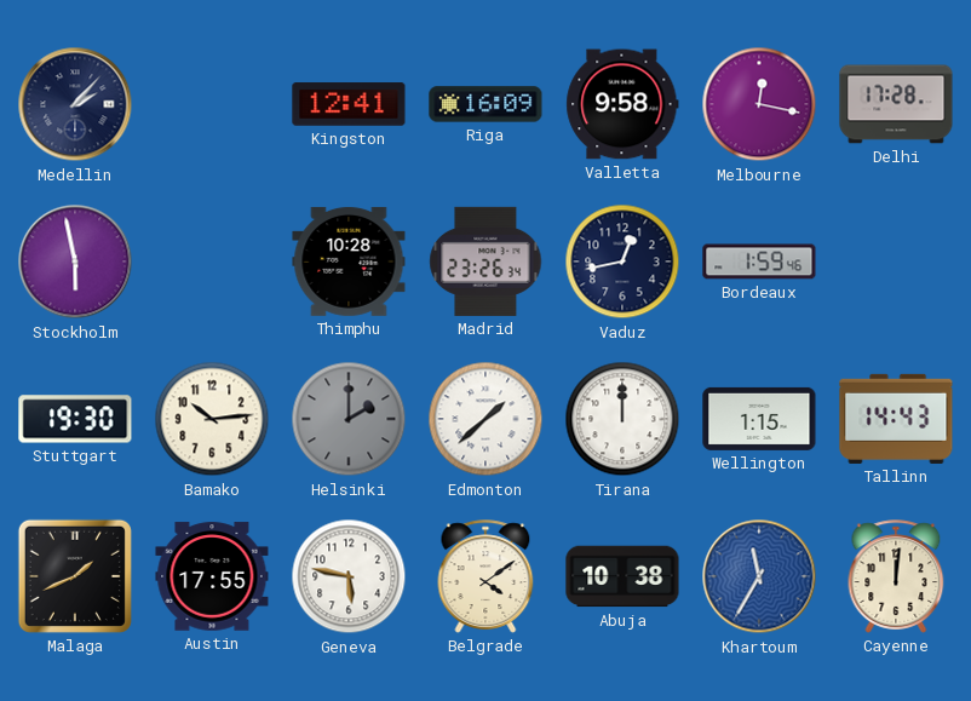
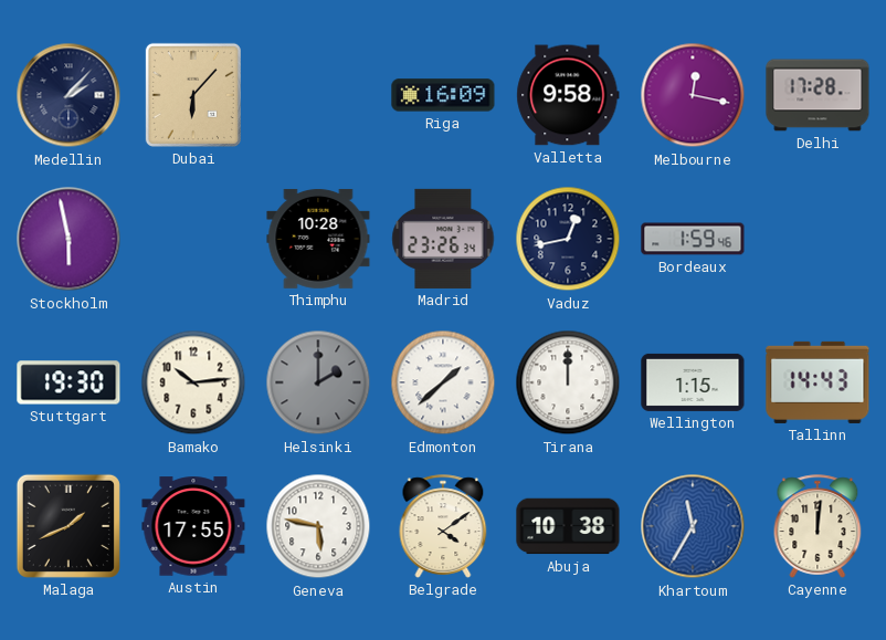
Dubai: none -> 6:07 (193, 95)
Kingston: 12:41 -> none (349, 104)
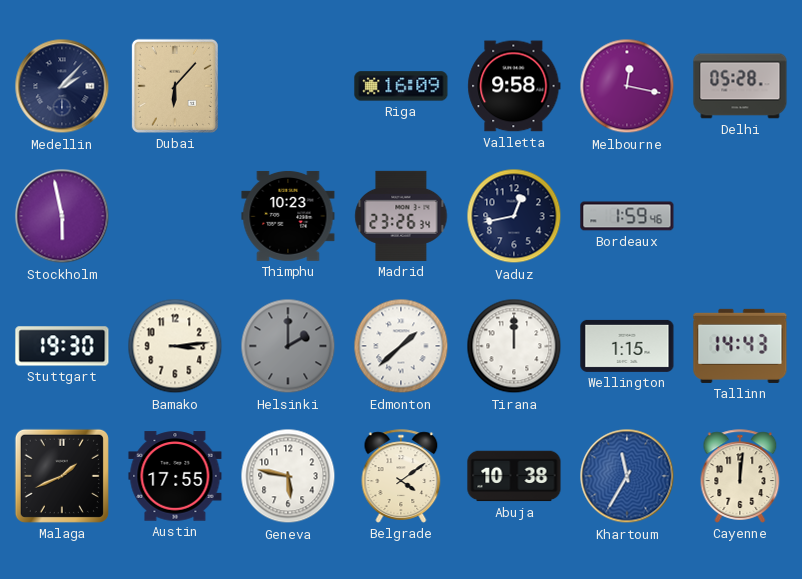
Delhi: 17:28 -> 05:28 (740, 86)
Thimphu: 10:28 -> 10:23 (288, 216)
Bamako: 10:14 -> 3:14 (175, 346)
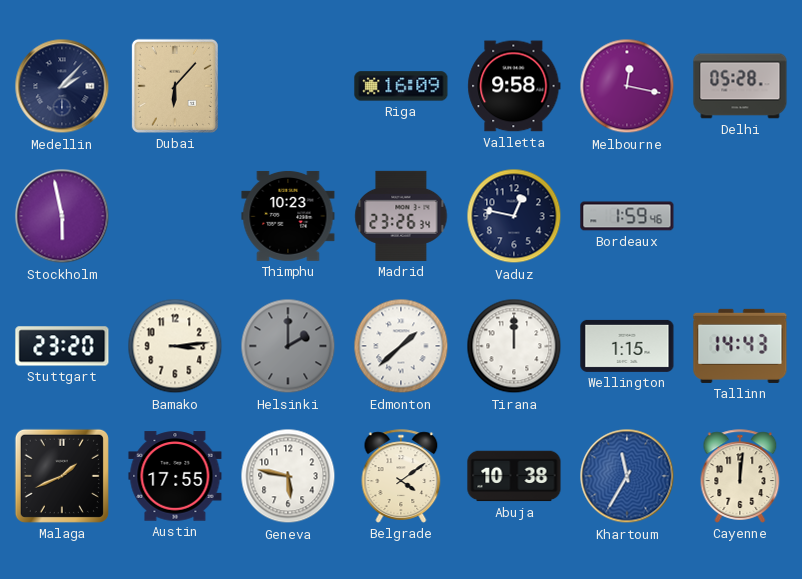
Vaduz: 12:43 -> 12:47 (514, 216)
Stuttgart: 19:30 -> 23:20 (62, 346)
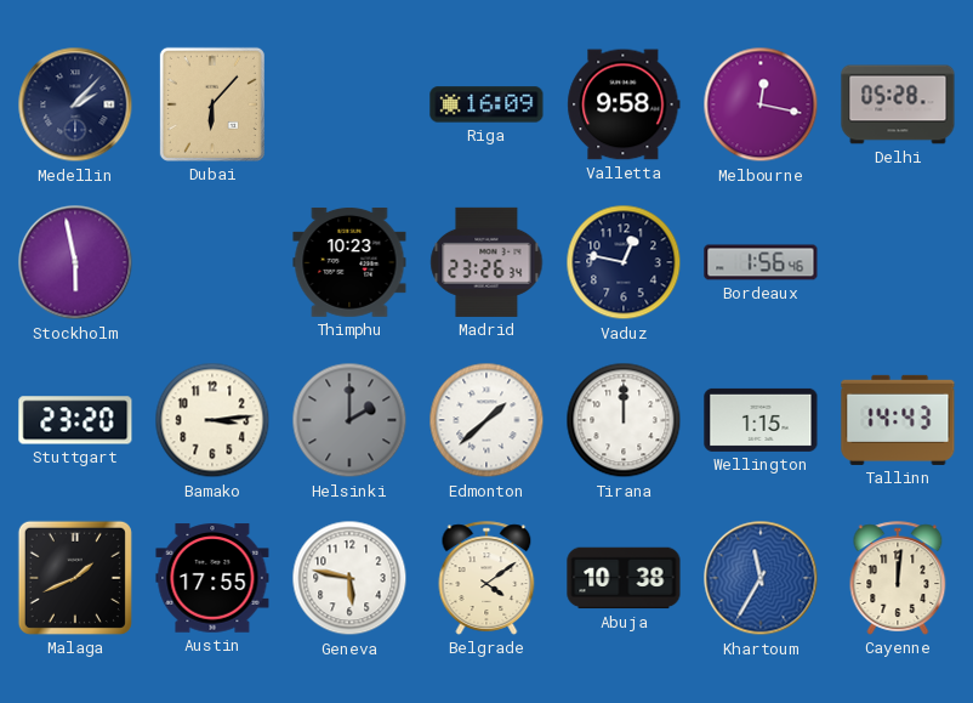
Bordeaux: 1:59 -> 1:56 (761, 262)
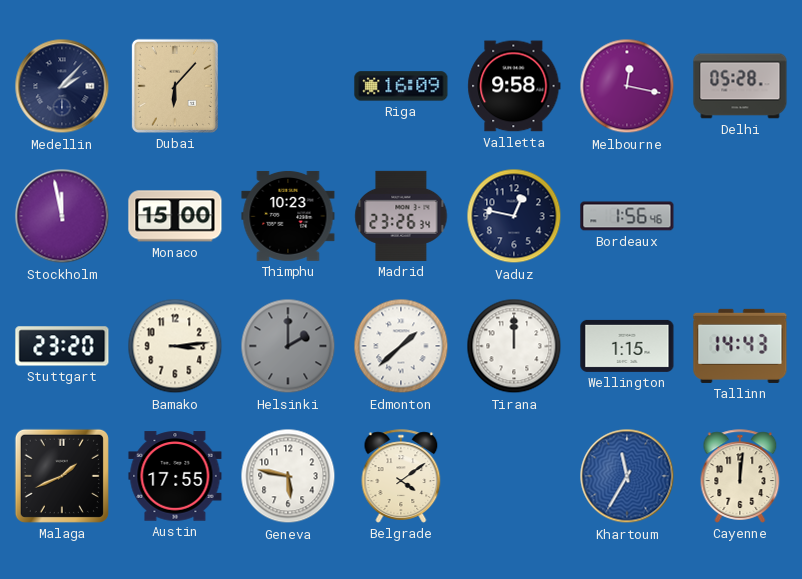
Stockholm: 5:58 -> 11:58 (62, 216)
Monaco: none -> 15:00 (175, 216)
Abuja: 10:38 -> none (624, 578)
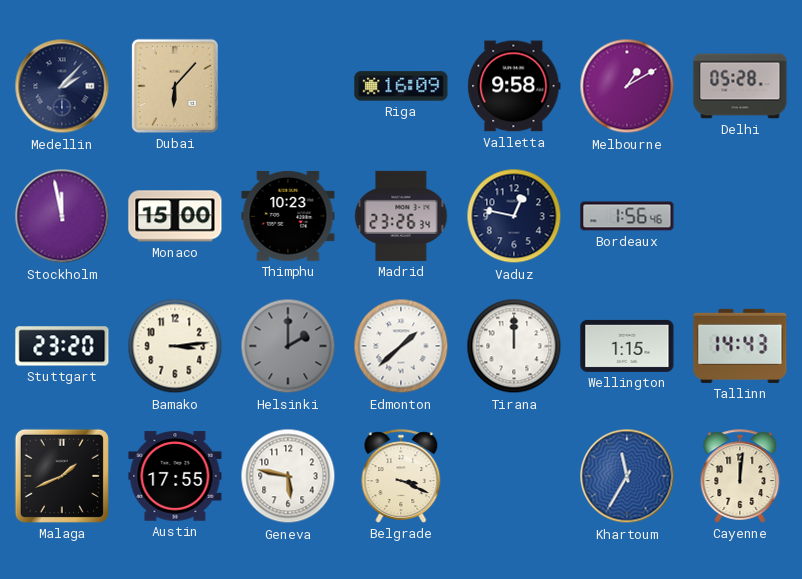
Melbourne: 12:17 -> 1:10 (627, 86)
Belgrade: 4:09 -> 3:19 (401, 476)
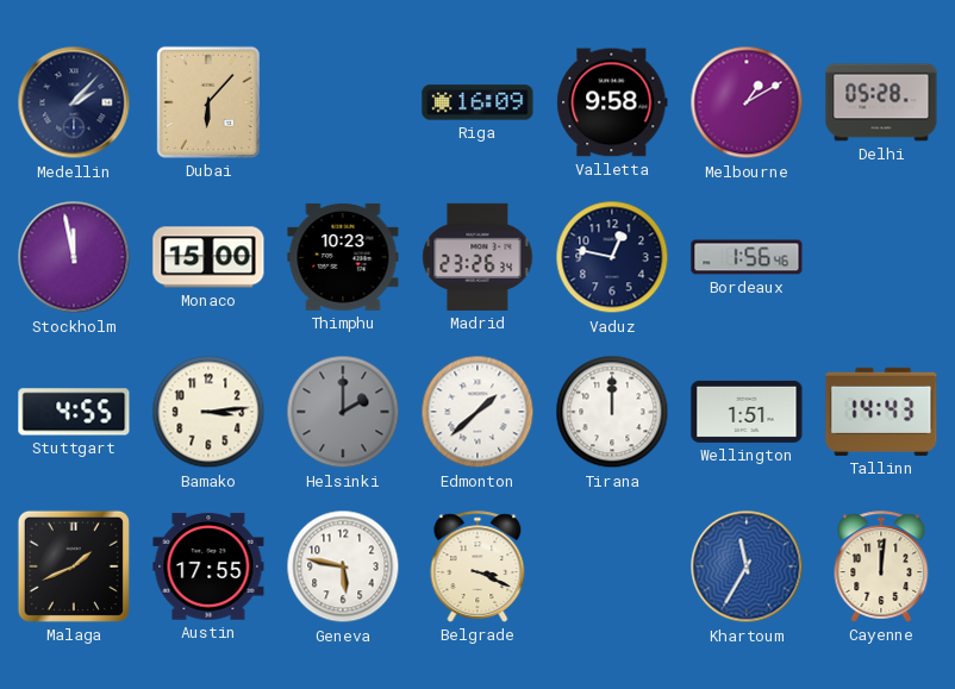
Stuttgart: 23:20 -> 4:55 (74, 412)
Wellington: 1:15 -> 1:51 (747, 412)
